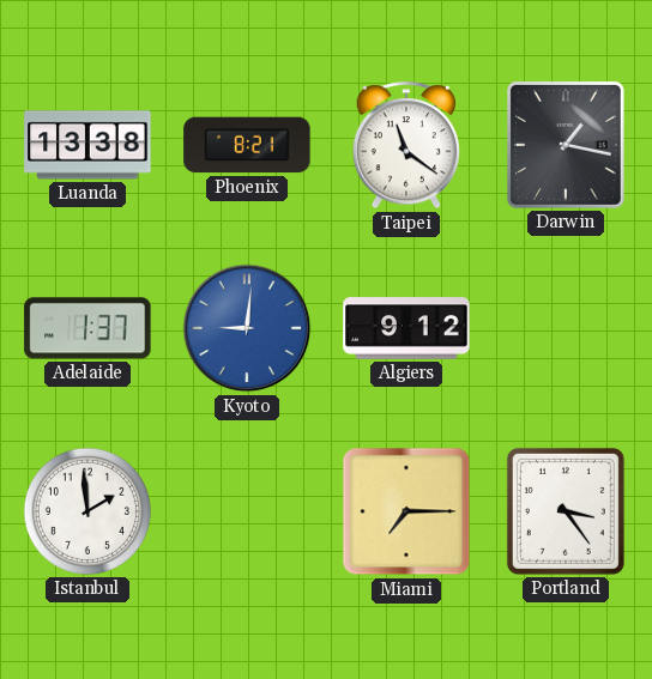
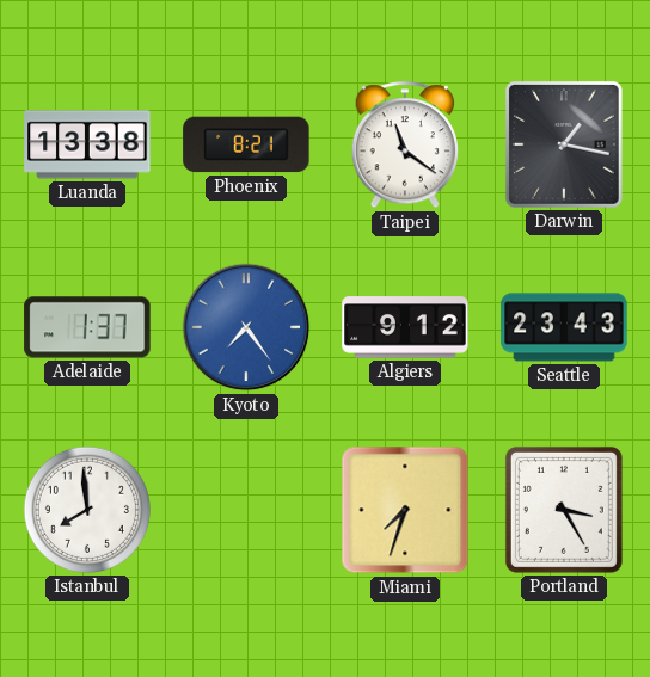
Kyoto: 9:01 -> 7:24 (246, 327)
Seattle: none -> 23:43 (564, 327)
Istanbul: 1:59 -> 7:59 (87, 510)
Miami: 7:15 -> 7:33 (405, 510)
Portland: 3:24 -> 3:25 (564, 510)
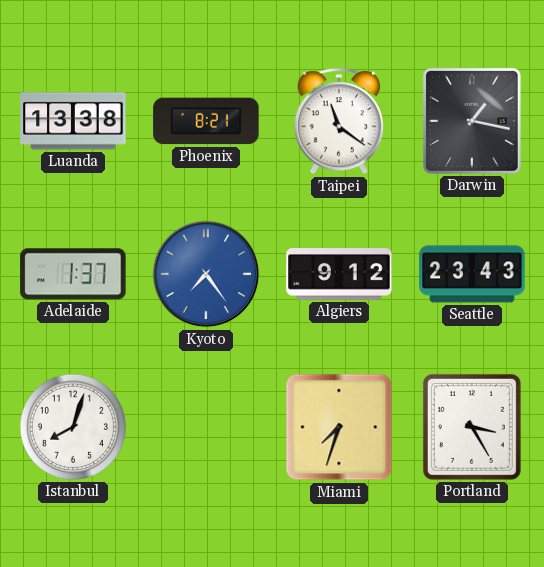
Istanbul: 7:59 -> 8:03 (73, 427)
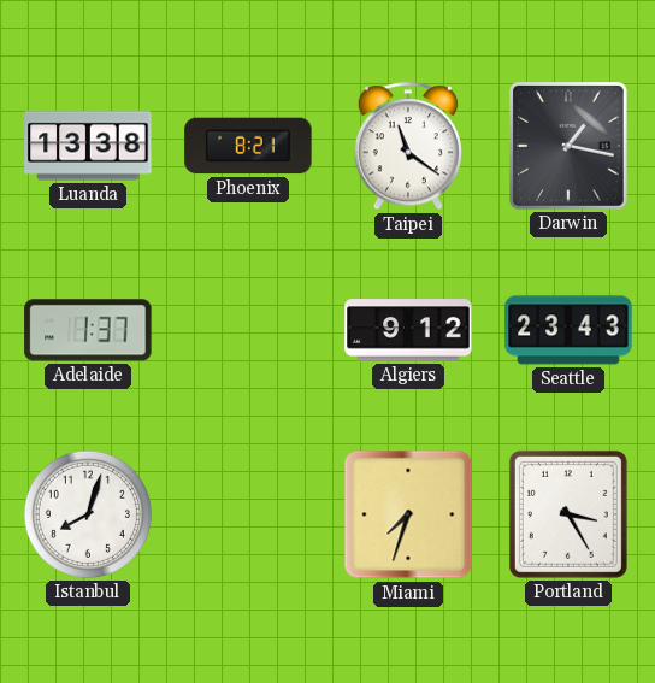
Kyoto: 7:24 -> none (206, 274)
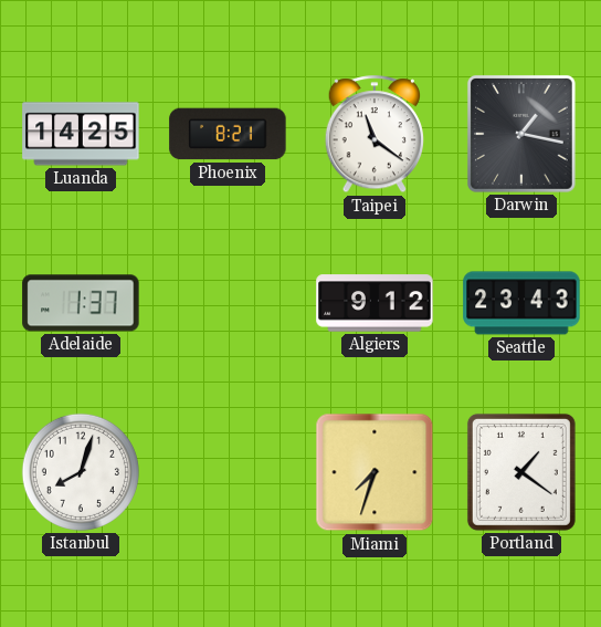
Luanda: 13:38 -> 14:25 (81, 134)
Portland: 3:25 -> 1:21 (521, 472)
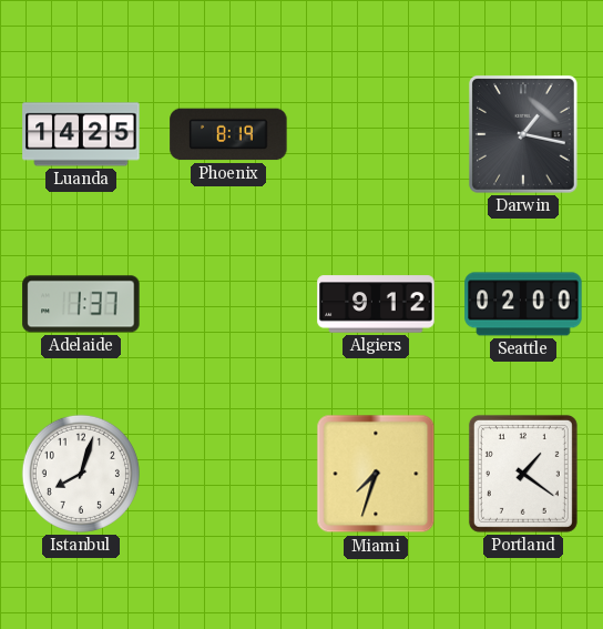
Phoenix: 8:21 -> 8:19 (228, 134)
Taipei: 11:21 -> none (373, 135)
Seattle: 23:43 -> 02:00 (523, 304)
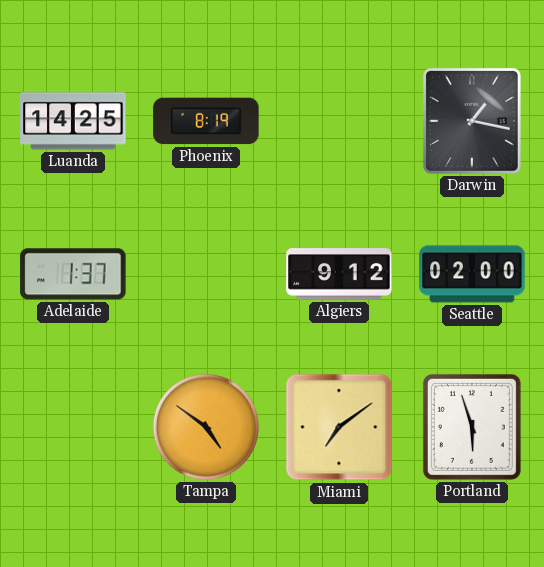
Istanbul: 8:03 -> none (81, 474)
Tampa: none -> 4:51 (206, 427)
Miami: 7:33 -> 7:09 (339, 427)
Portland: 1:21 -> 5:57 (472, 427)
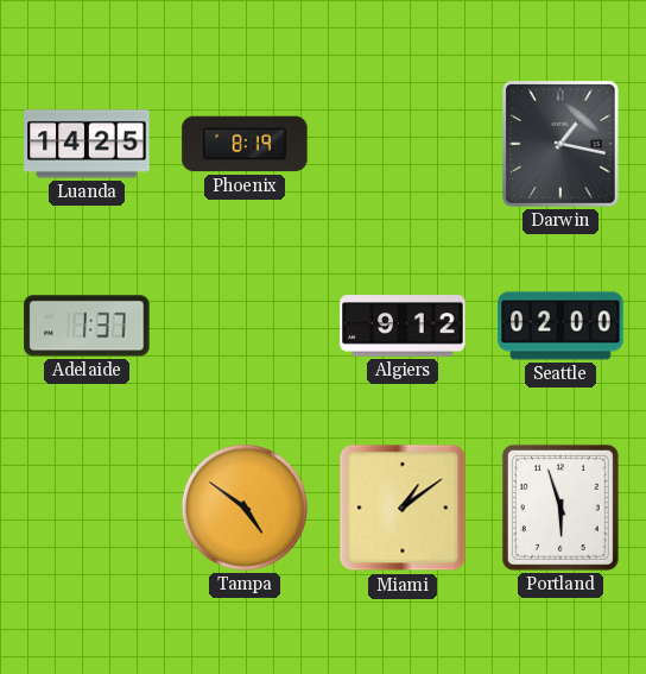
Miami: 7:09 -> 1:09 (403, 508)
